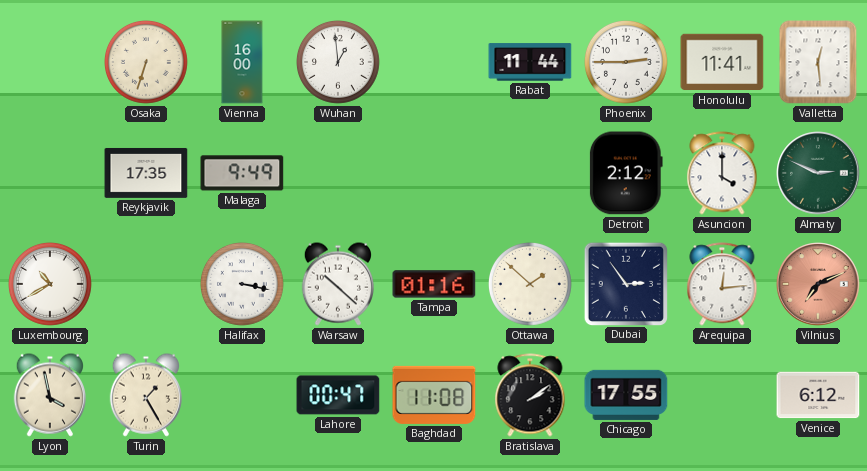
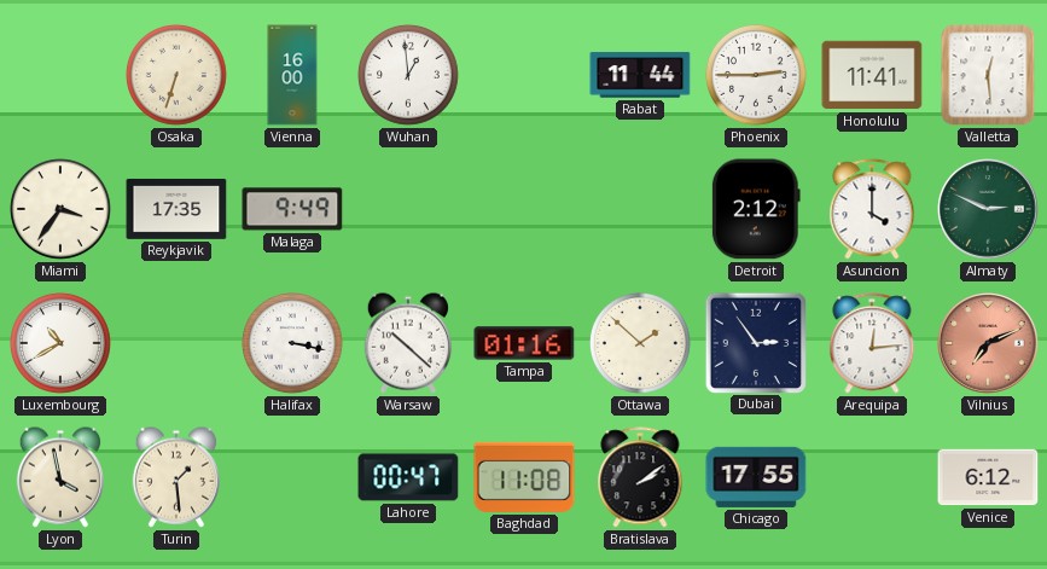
Miami: none -> 3:36 (62, 210)
Turin: 1:25 -> 1:29 (175, 477)
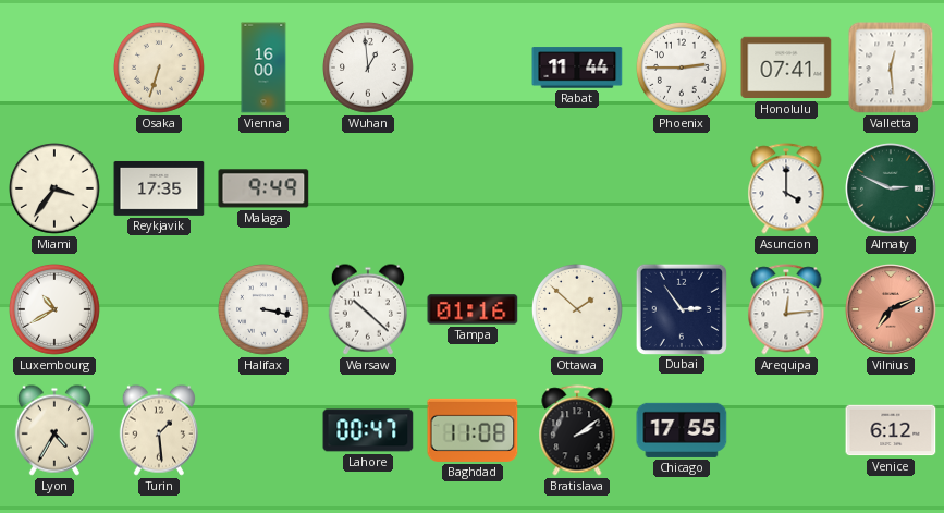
Honolulu: 11:41 -> 07:41 (786, 68)
Detroit: 2:12 -> none (756, 209)
Lyon: 3:58 -> 4:35 (53, 430)
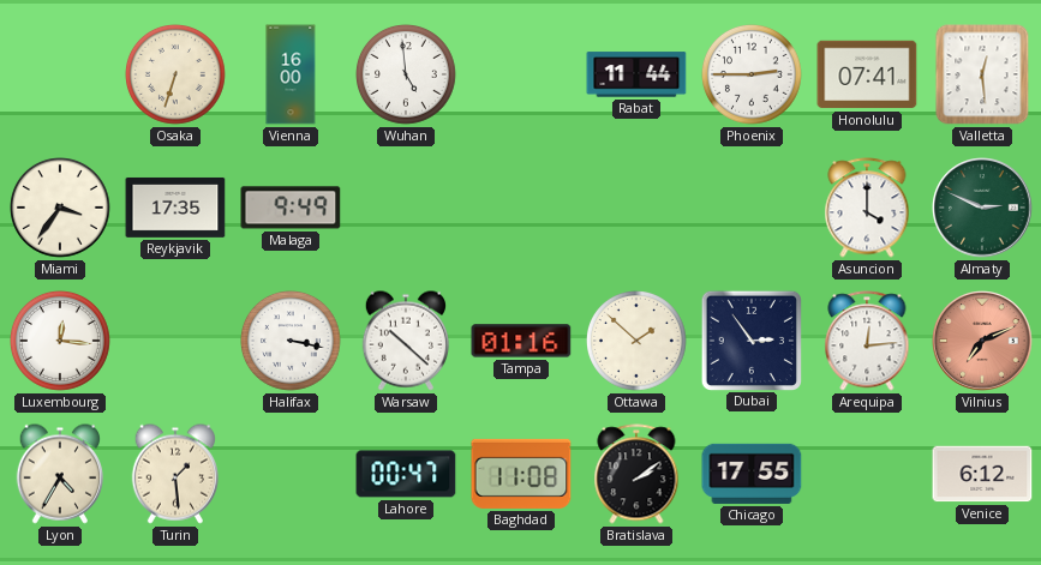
Wuhan: 12:59 -> 4:59 (407, 76)
Luxembourg: 10:40 -> 12:16 (61, 342)
